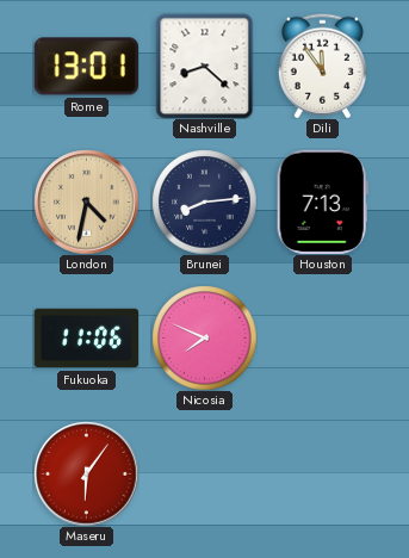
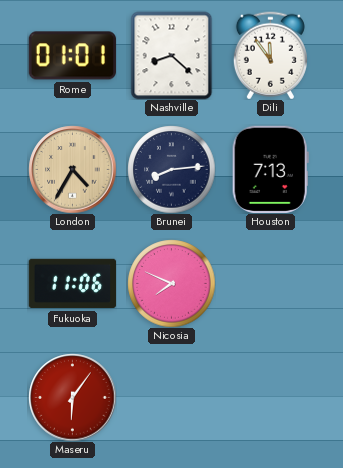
Rome: 13:01 -> 01:01 (72, 56)
London: 4:32 -> 4:35 (72, 169)
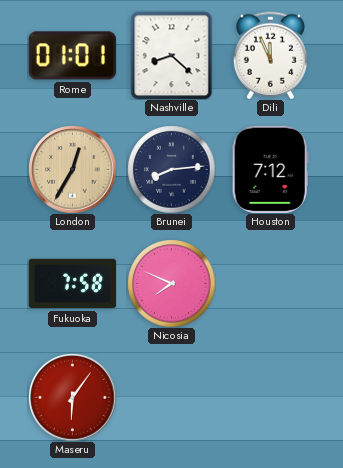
Dili: 11:54 -> 11:56 (270, 55)
London: 4:35 -> 12:35 (72, 169)
Houston: 7:13 -> 7:12 (270, 169)
Fukuoka: 11:06 -> 7:58 (72, 284)
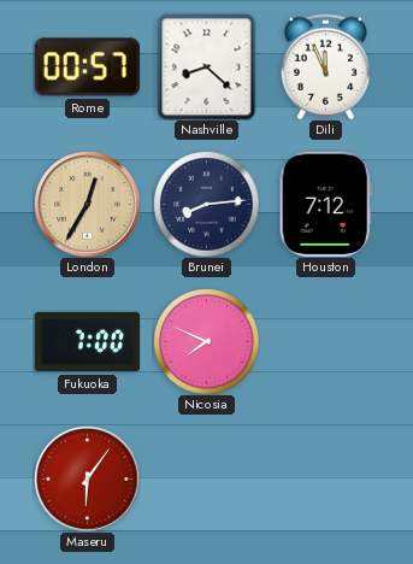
Rome: 01:01 -> 00:57 (87, 67)
Fukuoka: 7:58 -> 7:00 (87, 342)
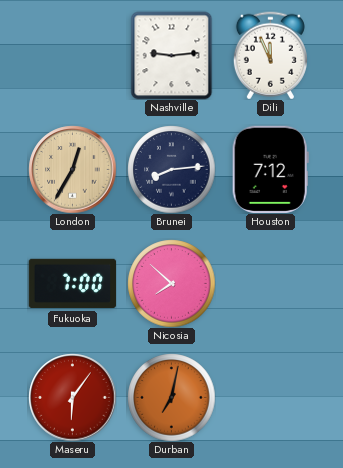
Rome: 00:57 -> none (87, 67)
Nashville: 8:22 -> 9:14 (172, 55)
Nicosia: 7:49 -> 7:52 (171, 283)
Durban: none -> 7:02 (171, 397)
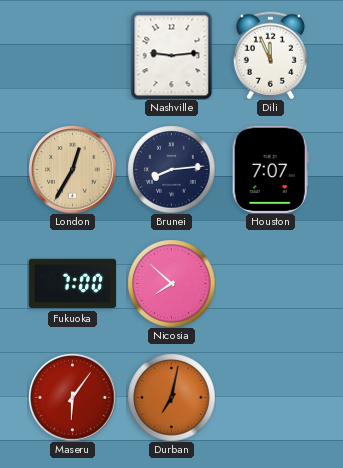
Houston: 7:12 -> 7:07 (270, 169)
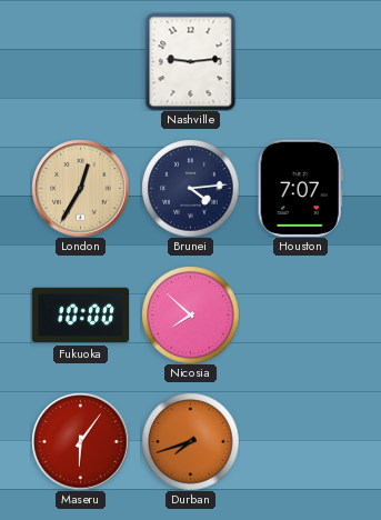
Dili: 11:56 -> none (270, 55)
Brunei: 8:14 -> 4:14 (190, 188)
Fukuoka: 7:00 -> 10:00 (80, 316)
Durban: 7:02 -> 7:42 (190, 441)
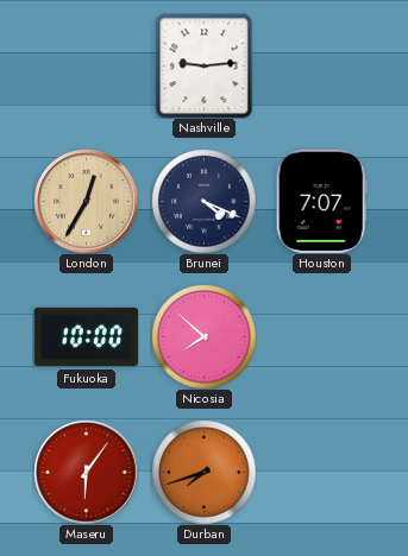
Brunei: 4:14 -> 4:19 (203, 201)
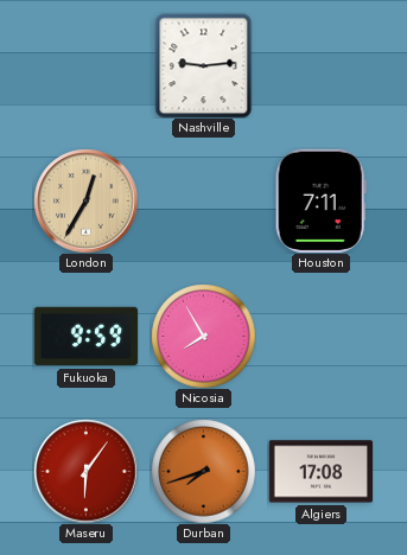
Brunei: 4:19 -> none (203, 201)
Houston: 7:07 -> 7:11 (320, 200)
Fukuoka: 10:00 -> 9:59 (85, 337)
Nicosia: 7:52 -> 7:55 (203, 336)
Algiers: none -> 17:08 (320, 472)
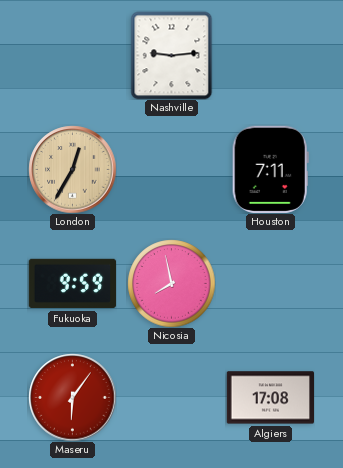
Nicosia: 7:55 -> 7:58 (171, 283)
Durban: 7:42 -> none (203, 471)
